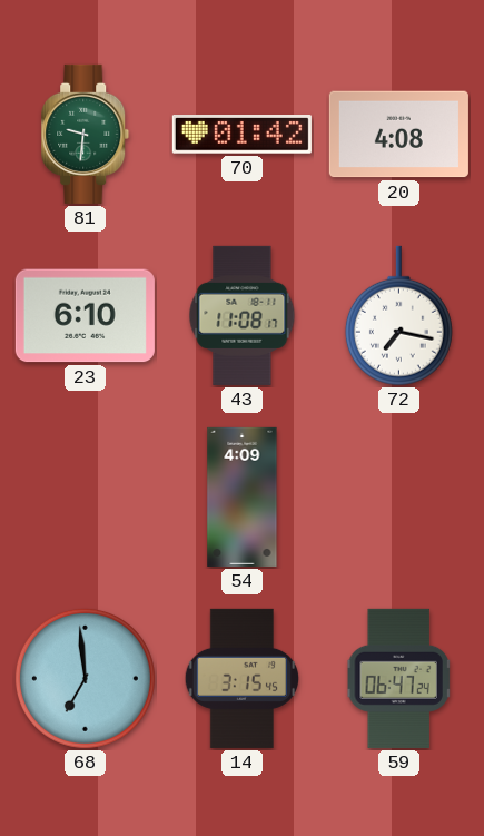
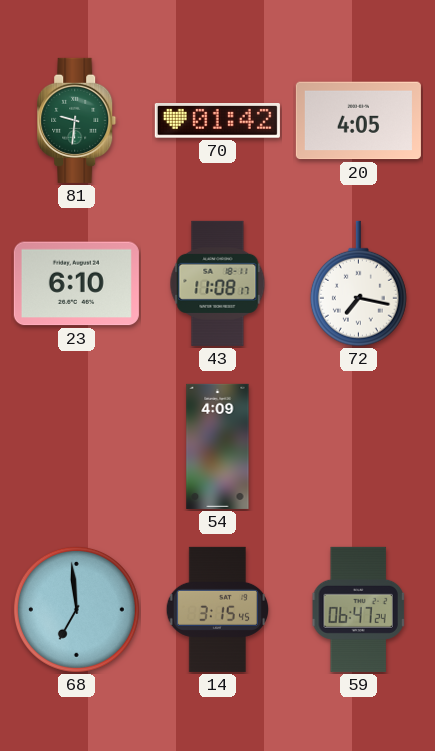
20: 4:08 -> 4:05 (358, 121)
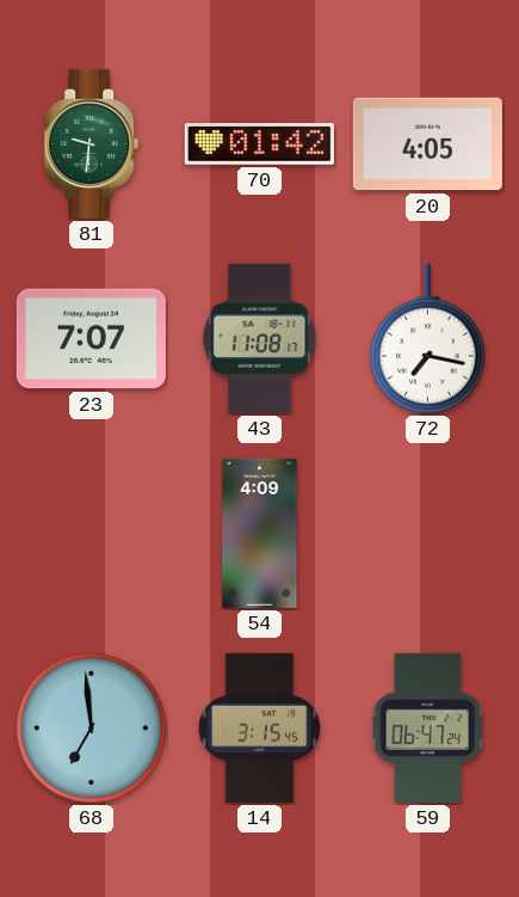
23: 6:10 -> 7:07 (91, 339)
